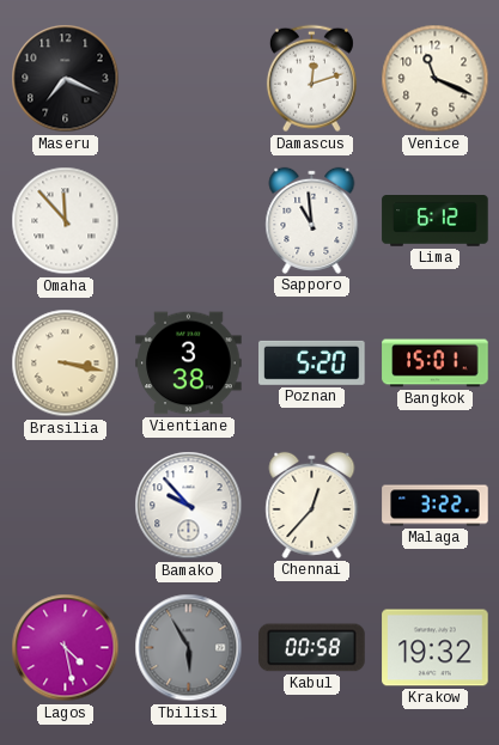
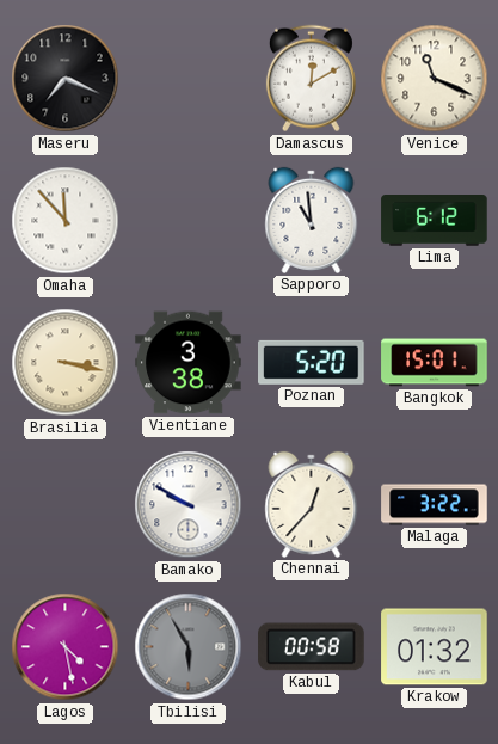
Damascus: 12:12 -> 12:10 (311, 79)
Bamako: 9:53 -> 9:50 (189, 505)
Krakow: 19:32 -> 01:32 (435, 647)
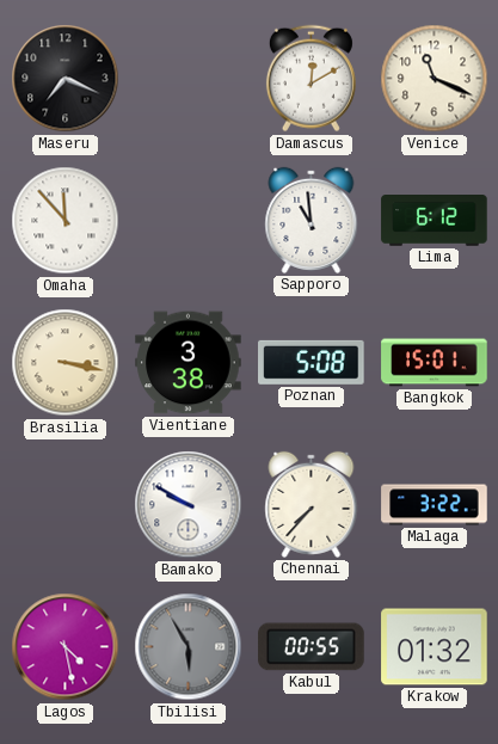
Poznan: 5:20 -> 5:08 (312, 362)
Chennai: 12:37 -> 7:37 (312, 504)
Kabul: 00:58 -> 00:55 (312, 647)
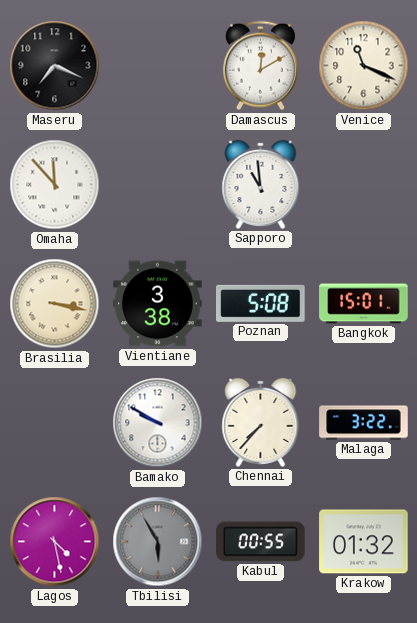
Lima: 6:12 -> none (435, 221)
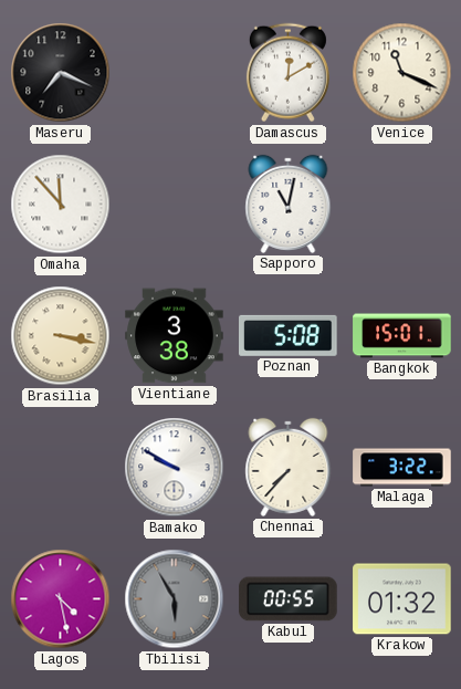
Sapporo: 10:59 -> 11:02 (289, 203)
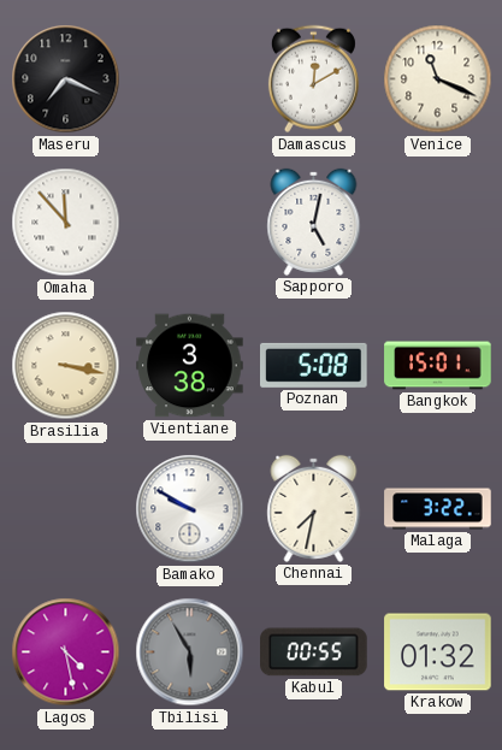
Sapporo: 11:02 -> 5:02 (314, 222)
Chennai: 7:37 -> 7:32 (314, 508)
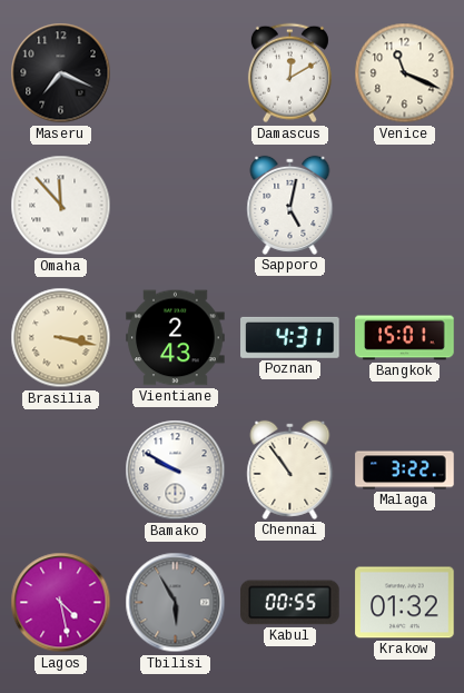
Vientiane: 3:38 -> 2:43 (176, 338)
Poznan: 5:08 -> 4:31 (290, 337)
Chennai: 7:32 -> 10:54 (290, 469)
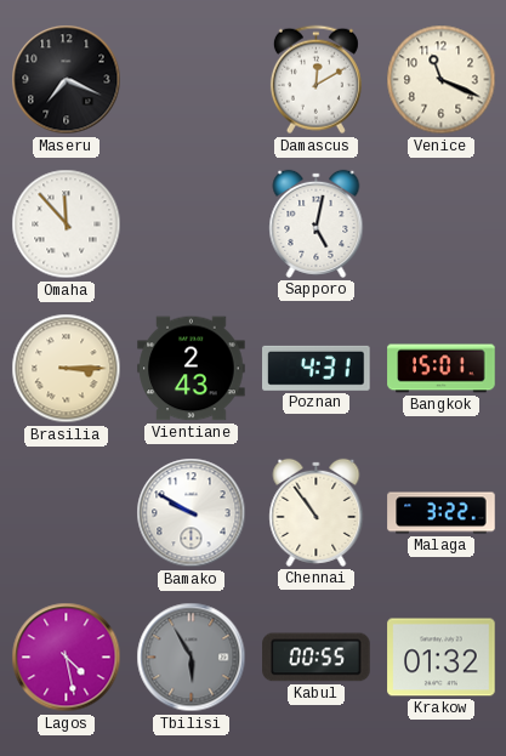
Brasilia: 3:17 -> 3:15 (67, 369)
